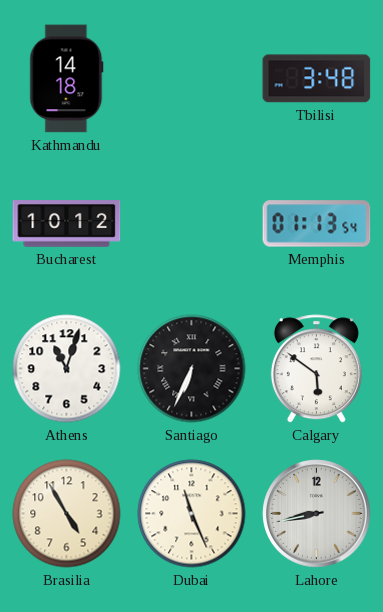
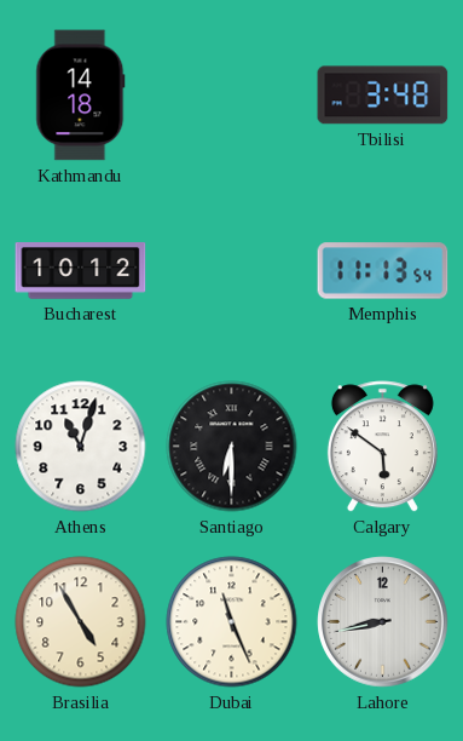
Memphis: 01:13 -> 11:13 (383, 271)
Santiago: 6:34 -> 6:30 (232, 447)
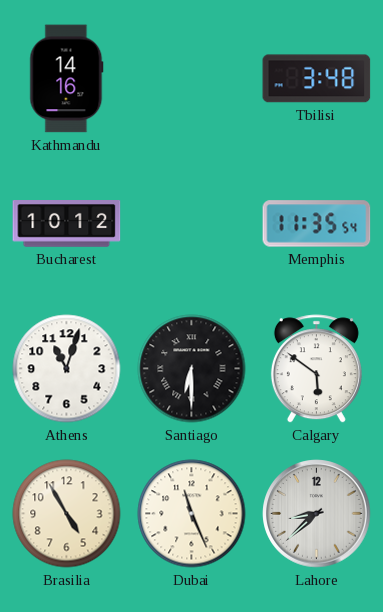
Kathmandu: 14:18 -> 14:16 (67, 79)
Memphis: 11:13 -> 11:35 (317, 224)
Lahore: 8:43 -> 8:38 (317, 514)
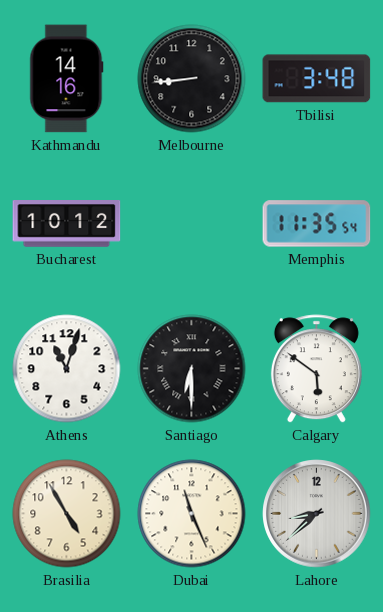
Melbourne: none -> 8:44 (192, 79)
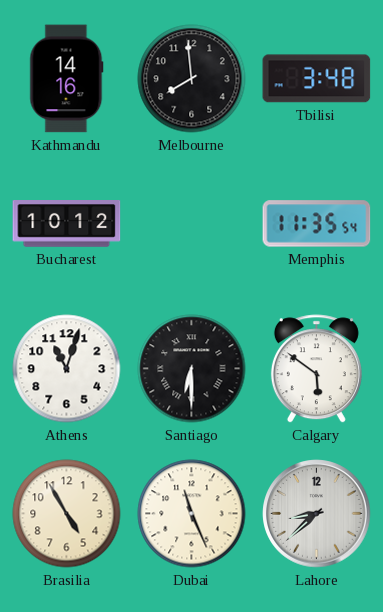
Melbourne: 8:44 -> 7:59 (192, 79)
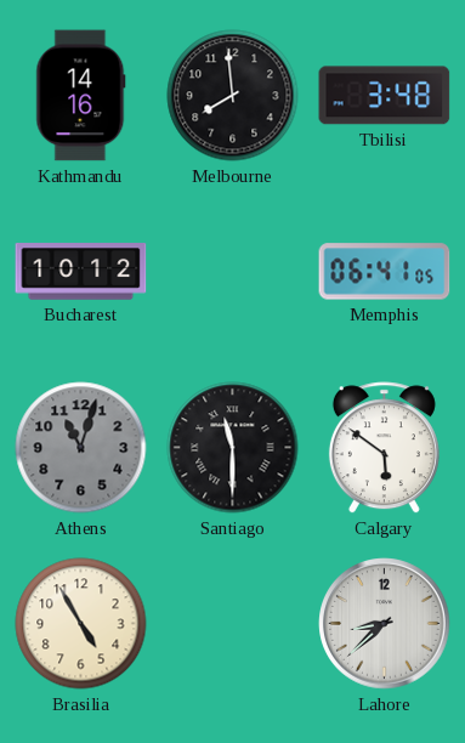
Memphis: 11:35 -> 06:41 (385, 272)
Athens dial: white -> grey (81, 448)
Santiago: 6:30 -> 11:30 (233, 448)
Dubai: 11:26 -> none (192, 514)
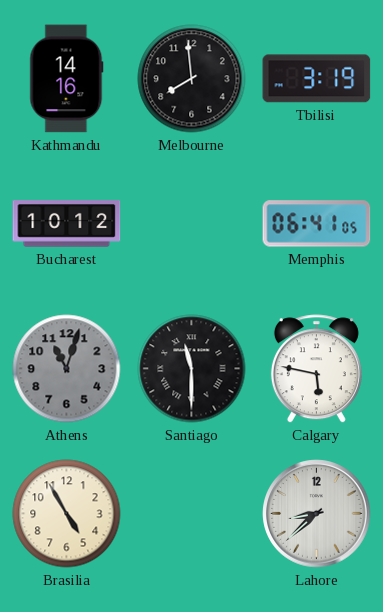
Tbilisi: 3:48 -> 3:19 (317, 79)
Calgary: 5:51 -> 5:47 (316, 369)
